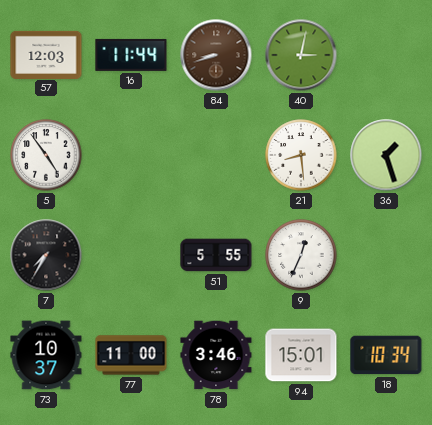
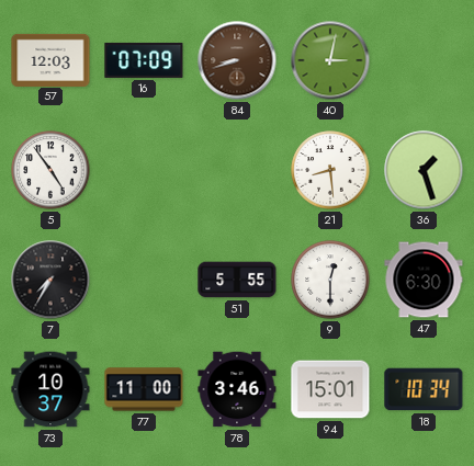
16: 11:44 -> 07:09 (144, 60)
9: 12:34 -> 12:30 (330, 280)
47: none -> 6:30 (424, 280)
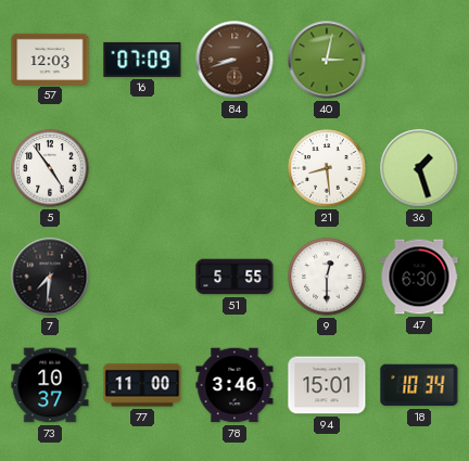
7: 7:35 -> 7:31 (50, 277)
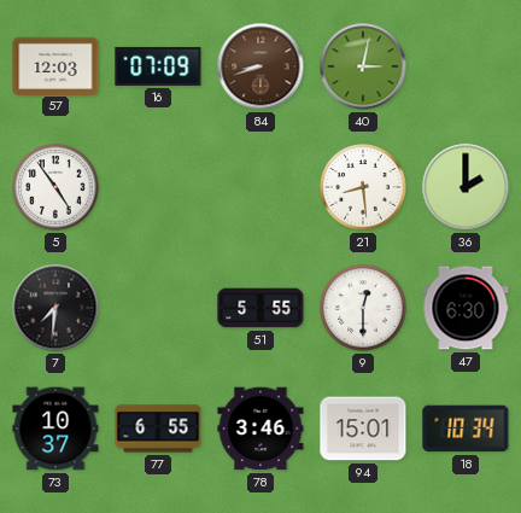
36: 1:27 -> 2:00 (466, 187)
77: 11:00 -> 6:55 (158, 429)
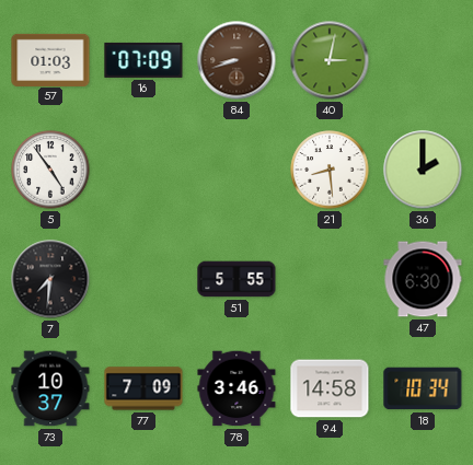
57: 12:03 -> 01:03 (50, 59)
9: 12:30 -> none (363, 308)
77: 6:55 -> 7:09 (143, 388)
94: 15:01 -> 14:58 (330, 388)
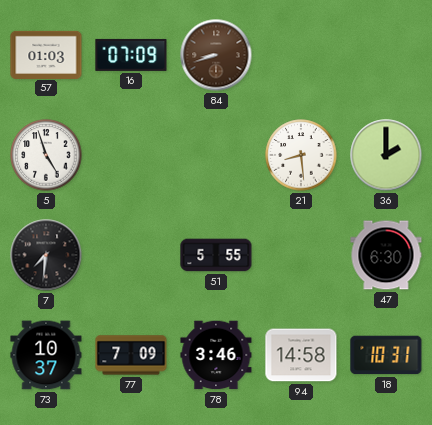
40: 3:02 -> none (330, 60)
5: 4:54 -> 4:57 (46, 155)
18: 10:34 -> 10:31 (386, 355)
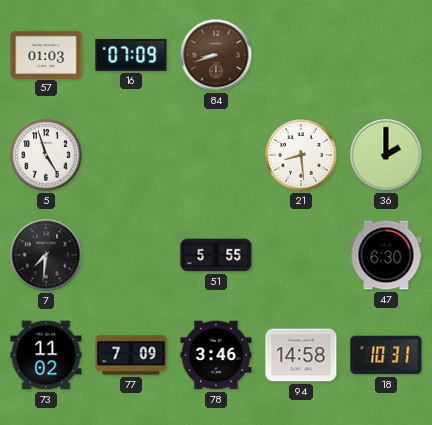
73: 10:37 -> 11:02 (46, 355)
